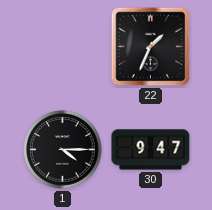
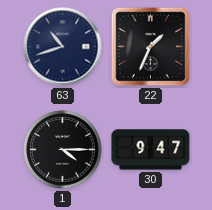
63: none -> 10:42 (63, 47)
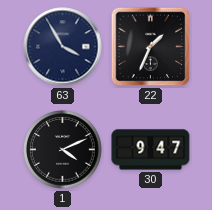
63: 10:42 -> 3:55 (63, 47)
1: 4:15 -> 4:11 (63, 150)
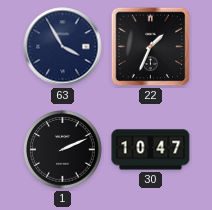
1: 4:11 -> 2:11 (63, 150)
30: 9:47 -> 10:47 (151, 150)
